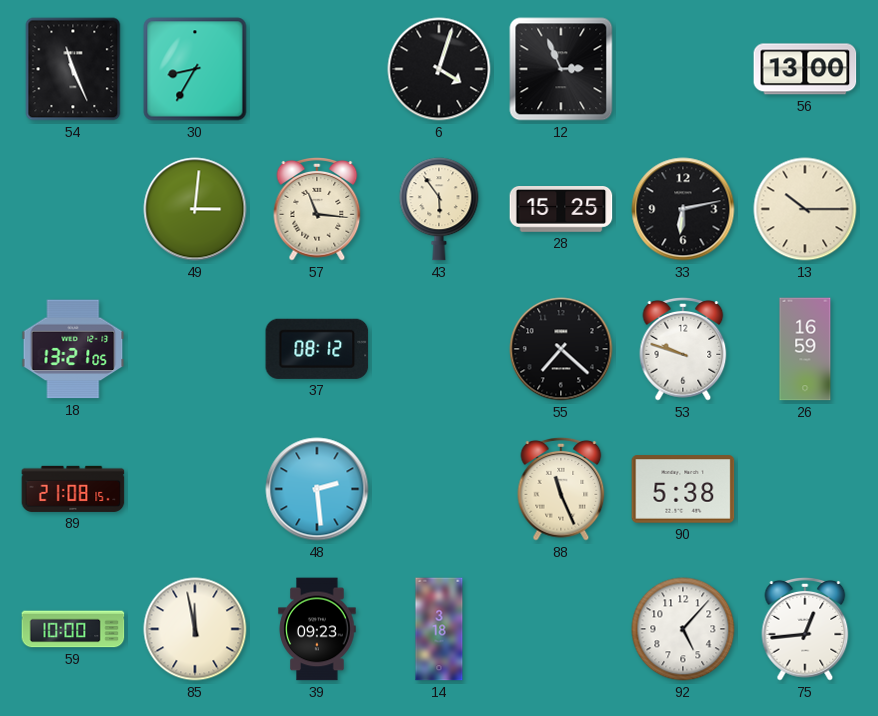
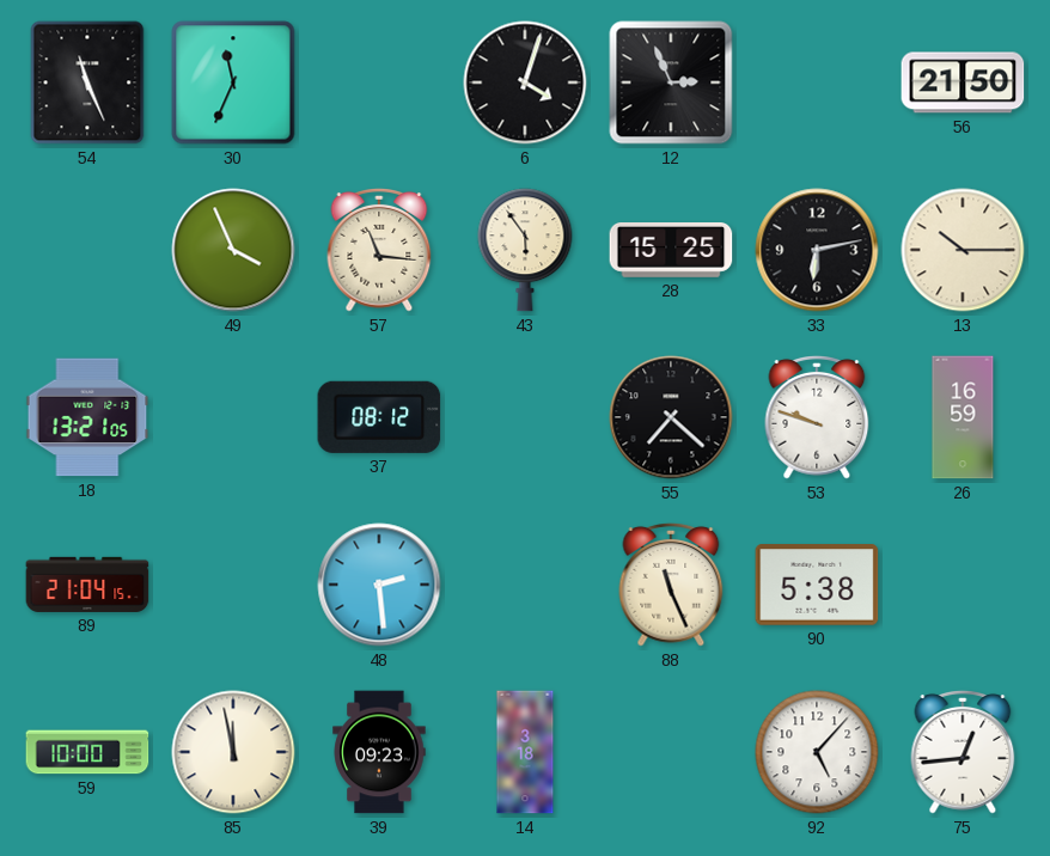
30: 8:35 -> 11:34 (233, 82)
56: 13:00 -> 21:50 (963, 82)
49: 3:01 -> 3:56 (233, 250)
89: 21:08 -> 21:04 (87, 585)
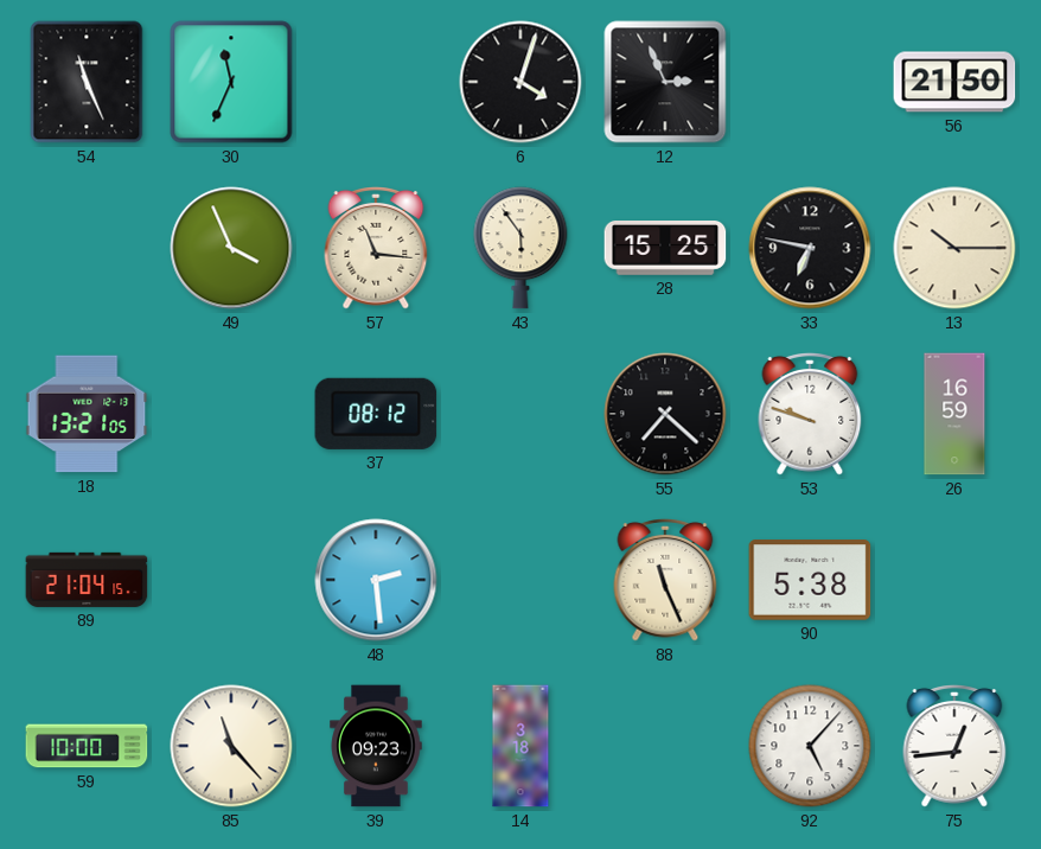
33: 6:13 -> 6:47 (810, 248)
85: 11:58 -> 11:23 (231, 746)
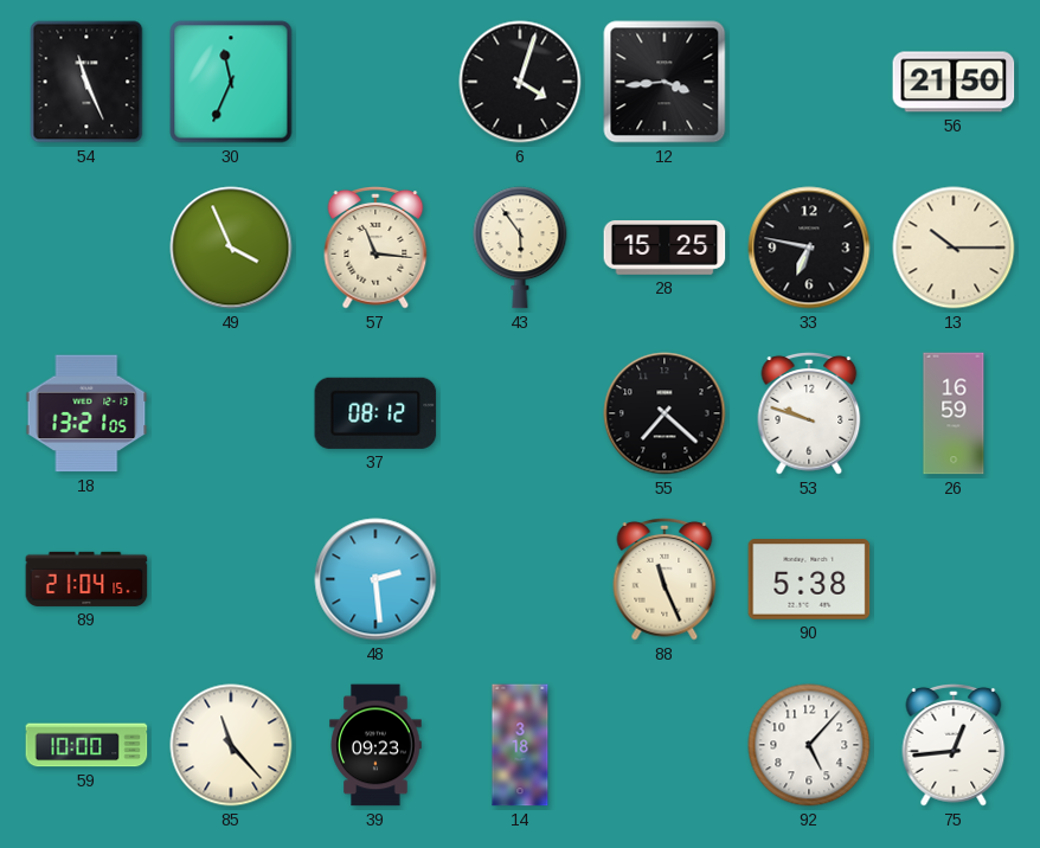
12: 2:56 -> 3:44 (665, 82)
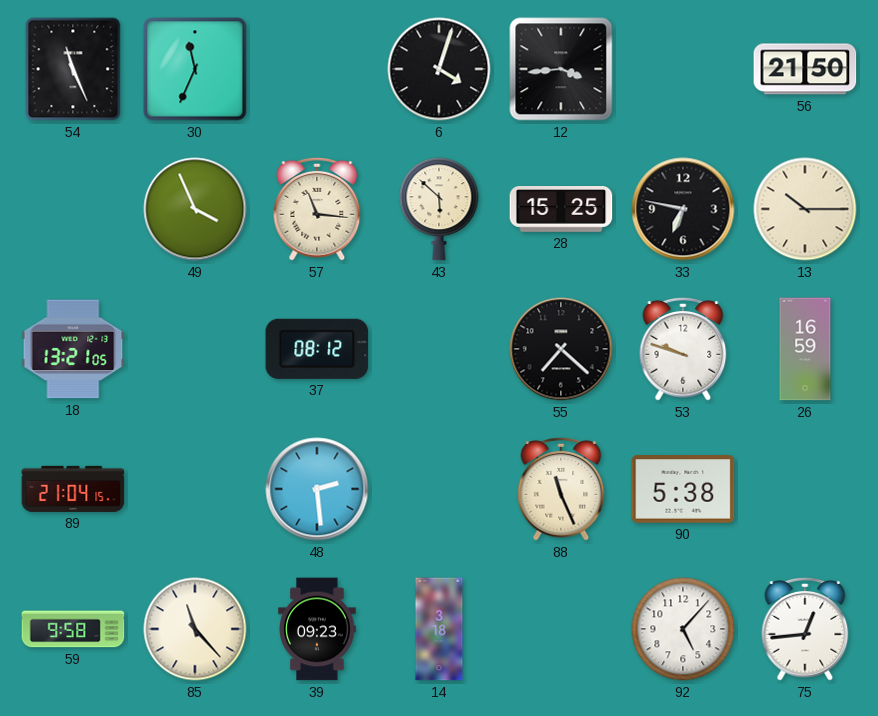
43: 5:54 -> 5:52 (439, 209)
59: 10:00 -> 9:58 (73, 629)
